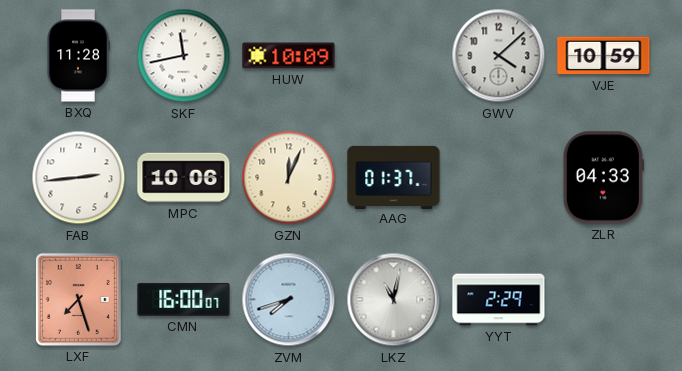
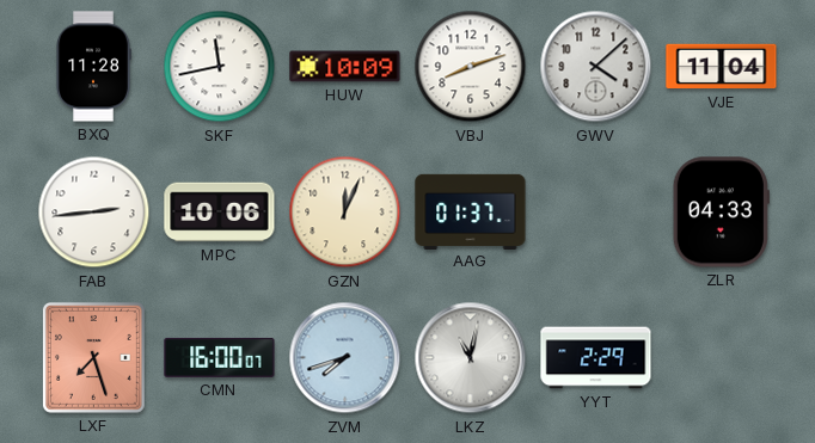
VBJ: none -> 8:12 (471, 67)
VJE: 10:59 -> 11:04 (722, 67)
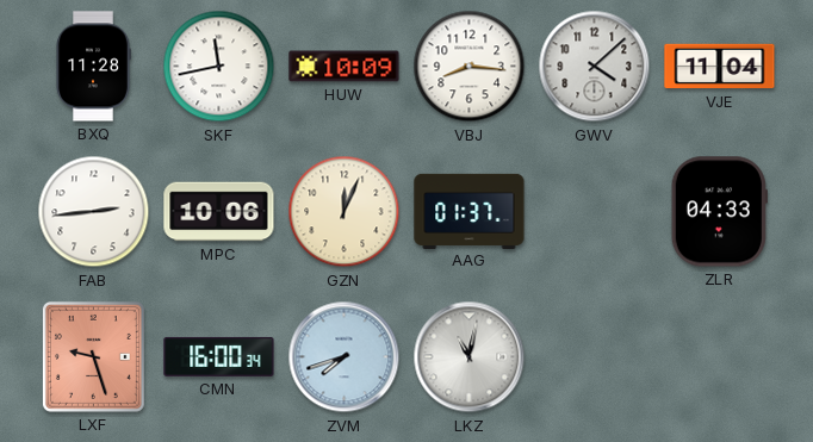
VBJ: 8:12 -> 8:16 (470, 67)
LXF: 7:27 -> 9:27 (93, 356)
CMN: 16:00:07 -> 16:00:34 (219, 356)
YYT: 2:29 -> none (596, 358)
